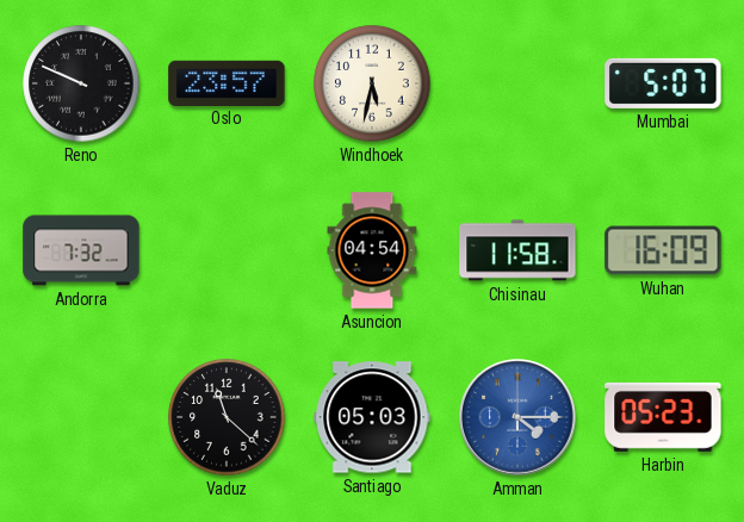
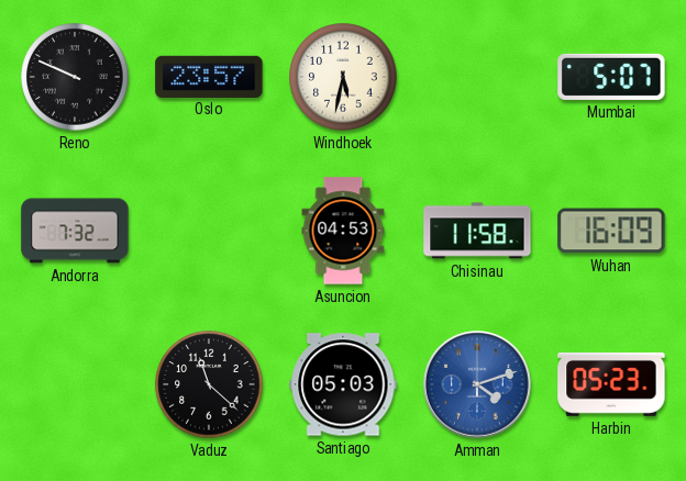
Asuncion: 04:54 -> 04:53 (343, 231)
Amman: 4:15 -> 4:12 (477, 384)
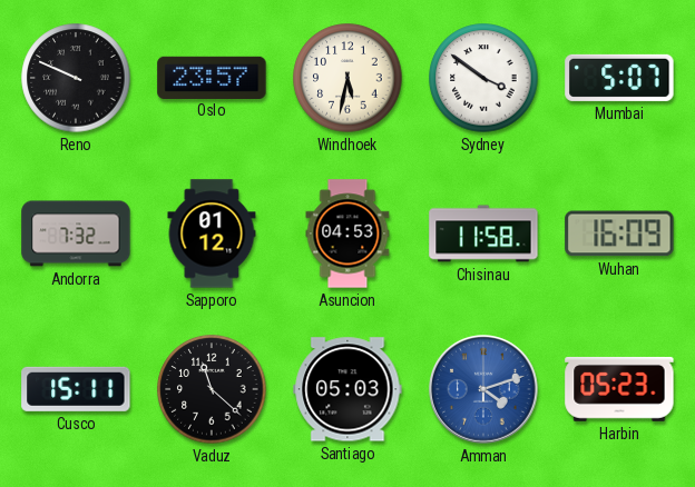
Sydney: none -> 3:51 (483, 78)
Sapporo: none -> 01:12 (212, 233)
Cusco: none -> 15:11 (76, 389)
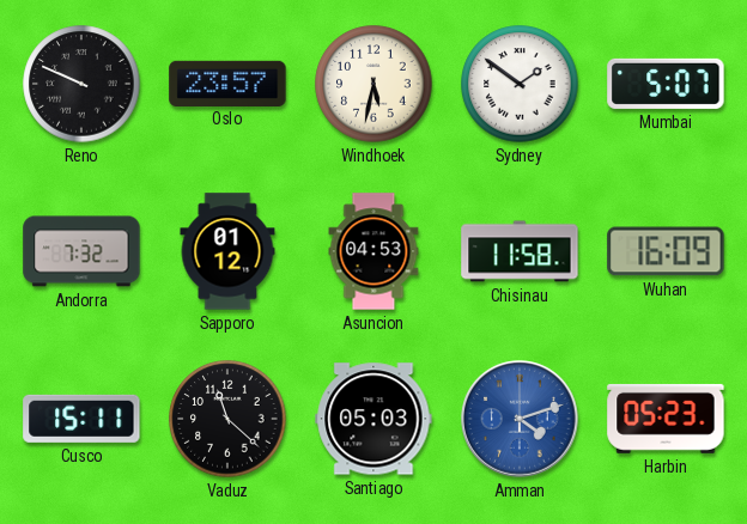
Sydney: 3:51 -> 1:51 (520, 84)
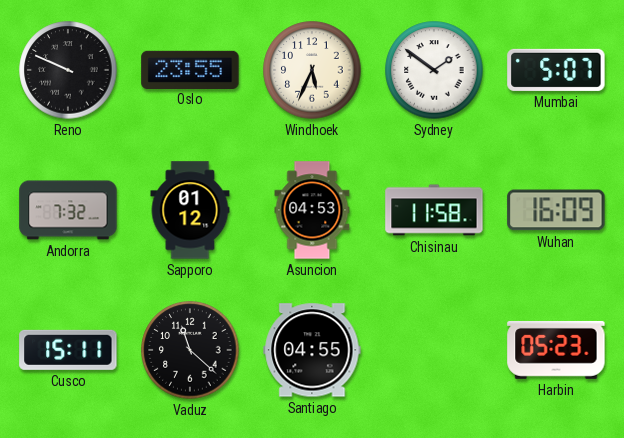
Oslo: 23:57 -> 23:55 (190, 69)
Windhoek: 5:32 -> 5:34 (312, 70)
Santiago: 05:03 -> 04:55 (312, 350)
Amman: 4:12 -> none (520, 419)
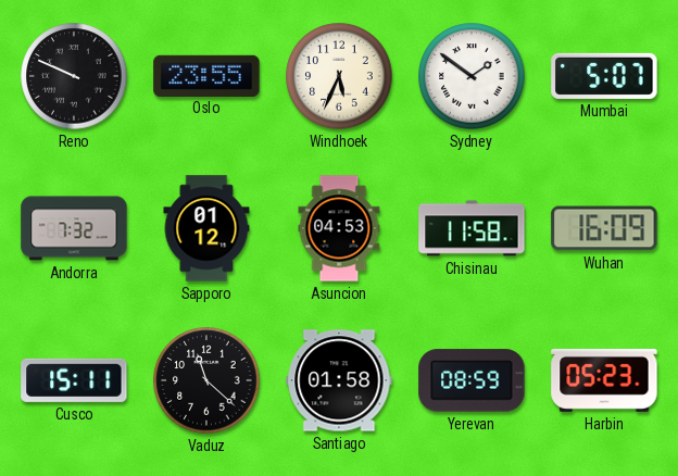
Santiago: 04:55 -> 01:58 (339, 380)
Yerevan: none -> 08:59 (472, 380)
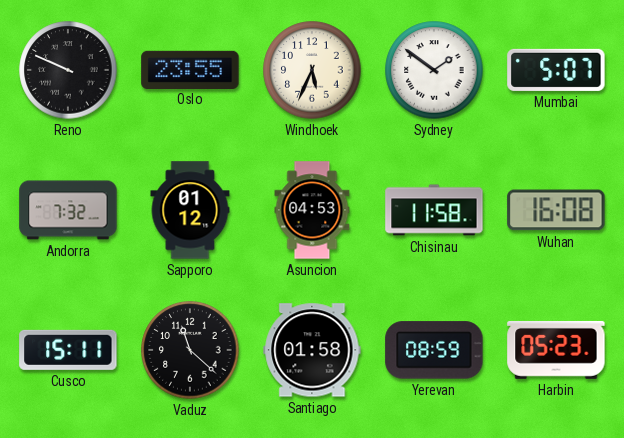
Wuhan: 16:09 -> 16:08 (556, 210)
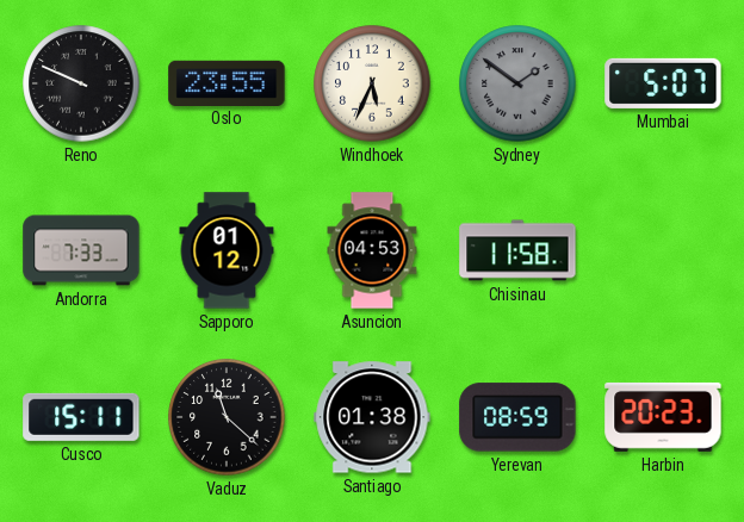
Sydney dial: white -> grey (517, 83)
Andorra: 7:32 -> 7:33 (81, 250)
Wuhan: 16:08 -> none (556, 210)
Santiago: 01:58 -> 01:38 (372, 417)
Harbin: 05:23 -> 20:23 (663, 417)
